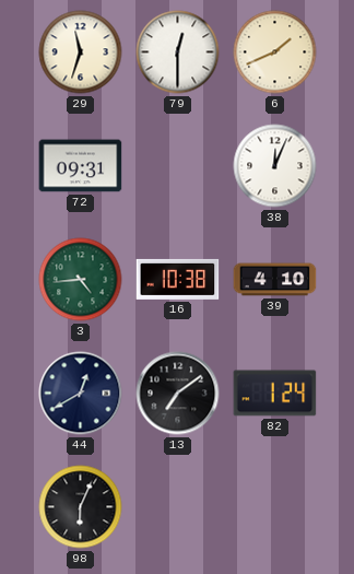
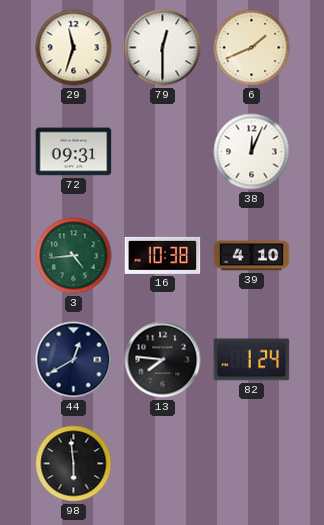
13: 7:09 -> 7:46 (163, 360)
98: 6:04 -> 5:59 (74, 464)
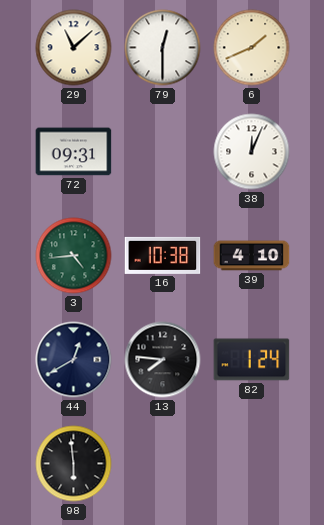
29: 11:33 -> 11:08 (74, 48)
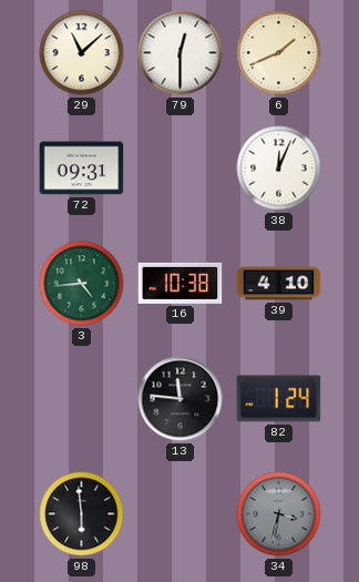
44: 12:40 -> none (74, 360)
13: 7:46 -> 11:46 (181, 399)
34: none -> 3:32 (279, 514)
